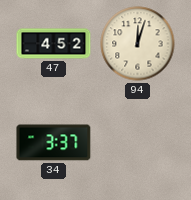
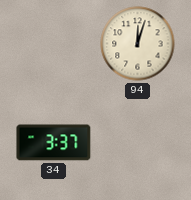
47: 4:52 -> none (54, 44)
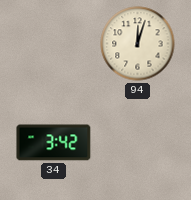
34: 3:37 -> 3:42 (54, 143)
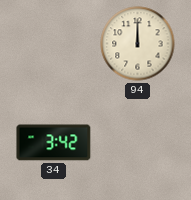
94: 12:03 -> 12:00 (138, 44)
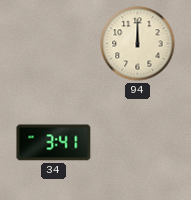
34: 3:42 -> 3:41 (54, 143)
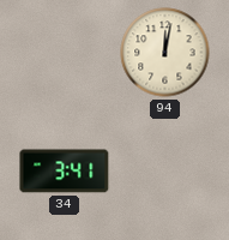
94: 12:00 -> 12:02 (165, 53)
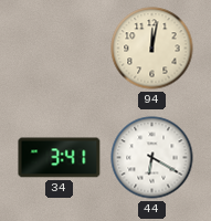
44: none -> 6:20 (152, 158)
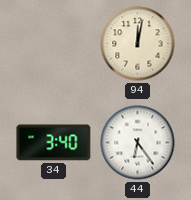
34: 3:41 -> 3:40 (54, 143)
44: 6:20 -> 6:24 (138, 143)
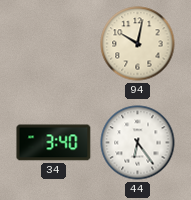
94: 12:02 -> 10:02 (138, 44)
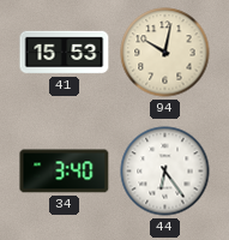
41: none -> 15:53 (65, 53)
